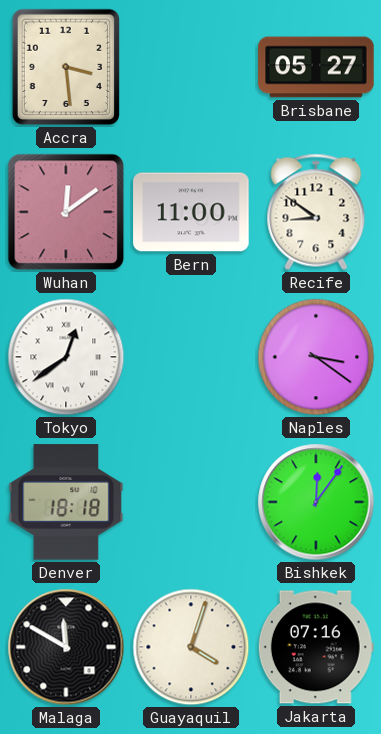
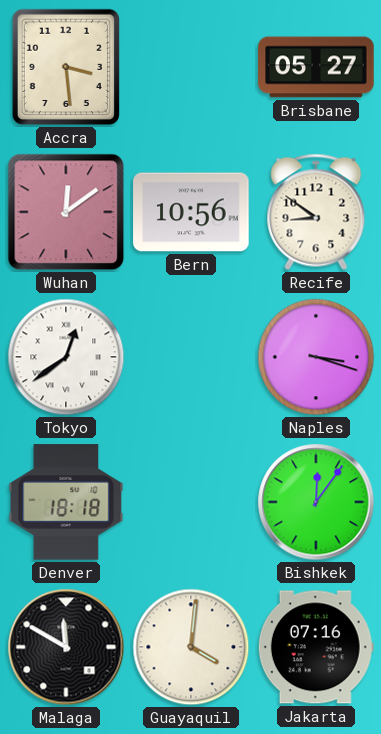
Bern: 11:00 -> 10:56 (191, 212)
Naples: 3:21 -> 3:18 (316, 357)
Guayaquil: 4:03 -> 4:01 (191, 647)
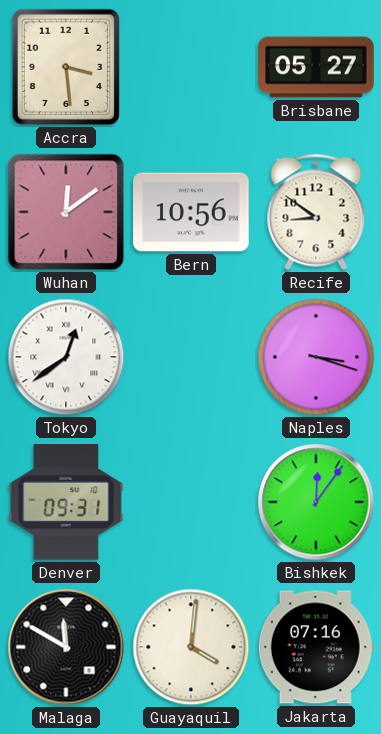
Denver: 18:18 -> 09:31 (66, 502)
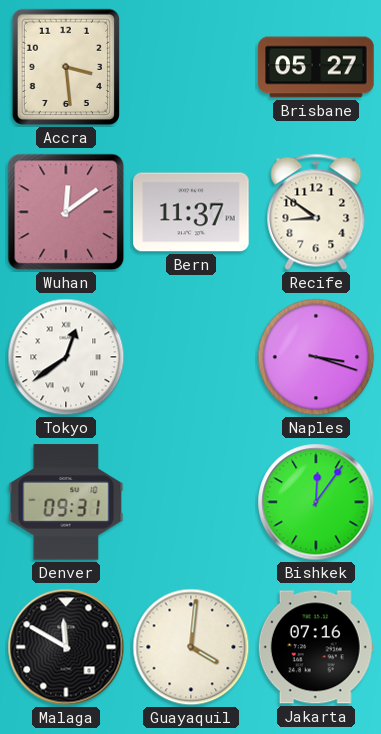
Bern: 10:56 -> 11:37 (191, 212)
